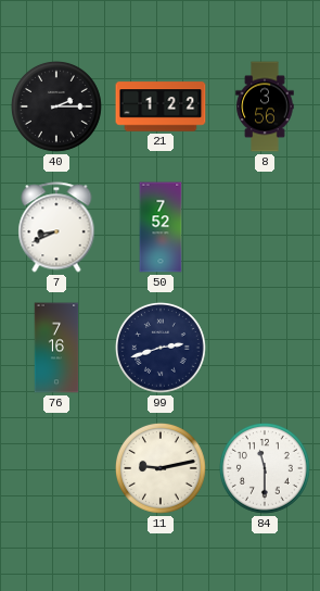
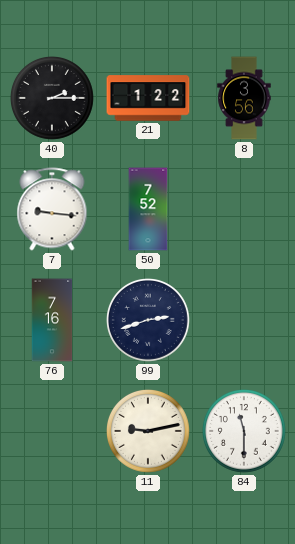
7: 8:41 -> 9:16 (52, 209)
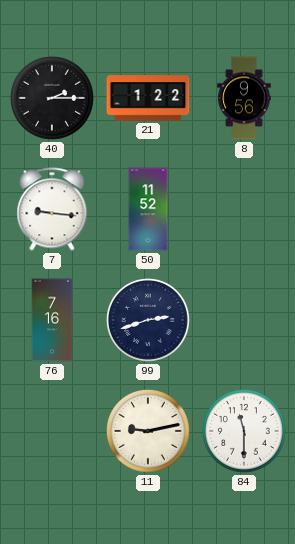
8: 3:56 -> 9:56 (244, 98)
50: 7:52 -> 11:52 (148, 209)
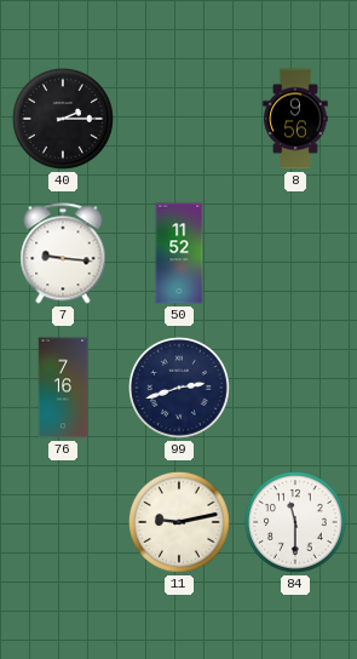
21: 1:22 -> none (148, 98)
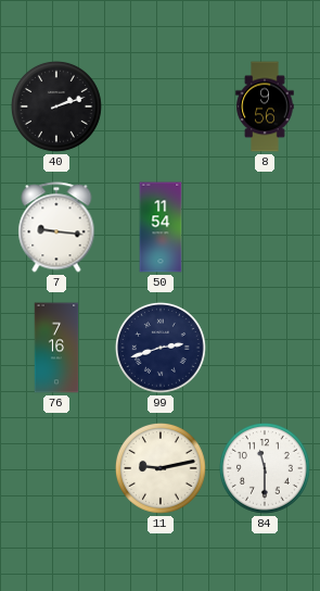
40: 2:15 -> 2:12 (57, 108)
50: 11:52 -> 11:54 (161, 227)
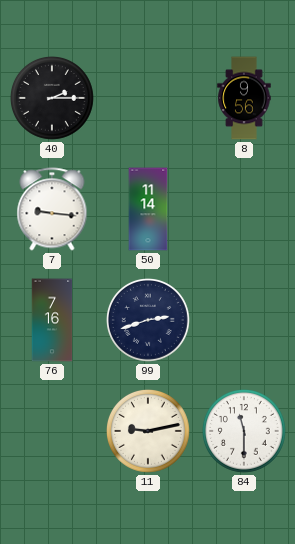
40: 2:12 -> 2:15 (53, 99)
50: 11:54 -> 11:14 (148, 209)
